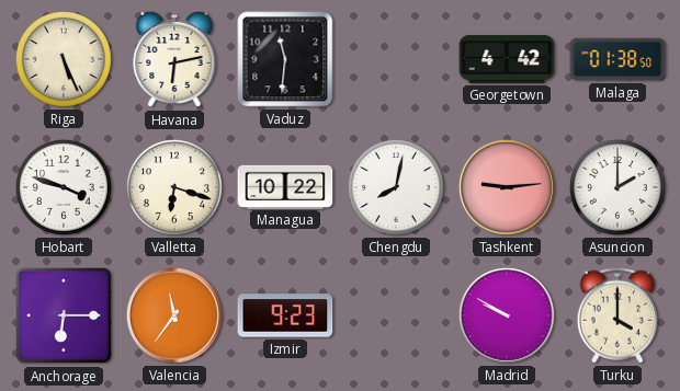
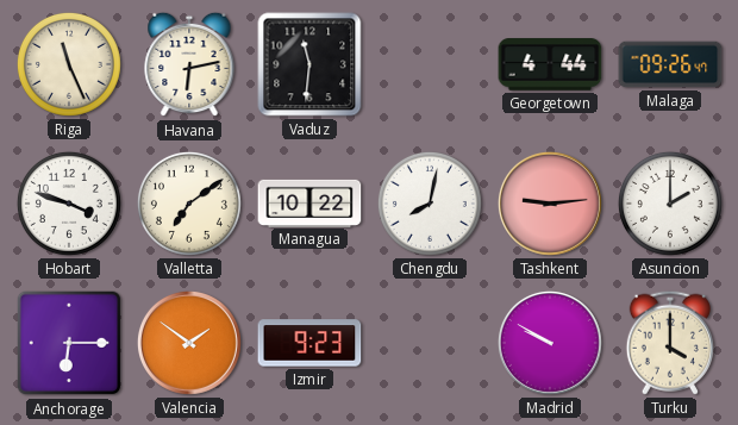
Riga: 5:26 -> 11:26 (69, 64)
Georgetown: 4:42 -> 4:44 (550, 64)
Malaga: 01:38 -> 09:26 (670, 64)
Valletta: 6:18 -> 7:09 (189, 204)
Valencia: 11:36 -> 1:51 (189, 343)
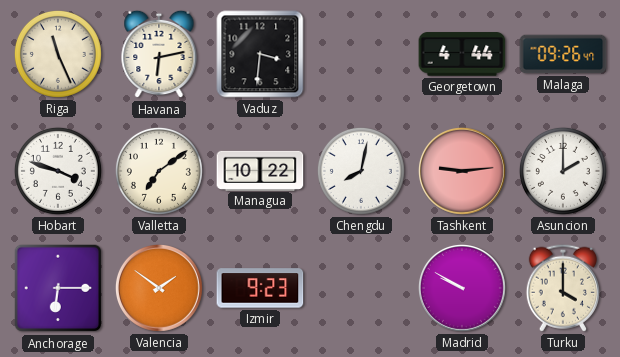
Vaduz: 11:31 -> 3:31 (260, 54)
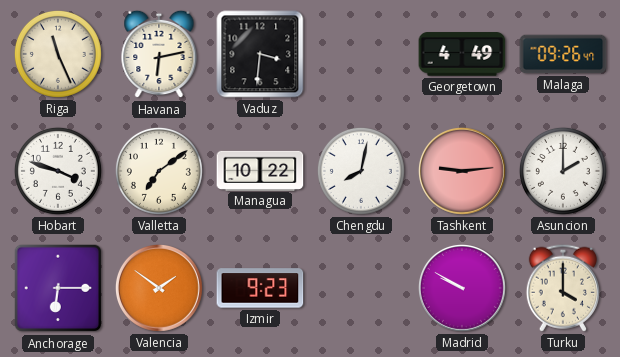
Georgetown: 4:44 -> 4:49 (462, 54)
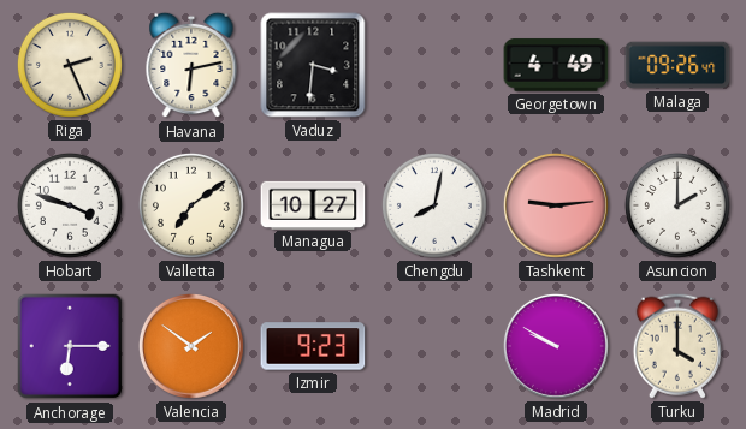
Riga: 11:26 -> 2:26 (70, 65)
Managua: 10:22 -> 10:27 (313, 204)
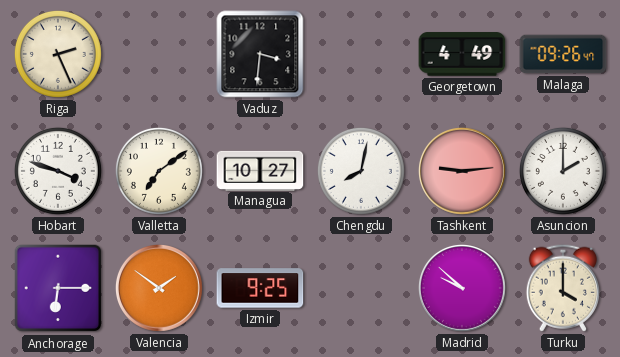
Havana: 6:13 -> none (191, 65)
Izmir: 9:23 -> 9:25 (260, 288)
Madrid: 9:50 -> 9:52 (462, 288)
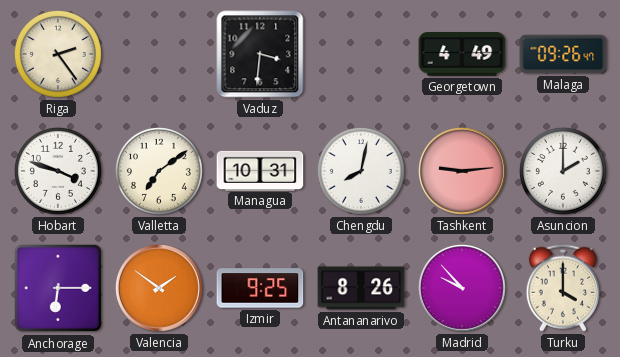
Riga: 2:26 -> 2:24 (58, 54)
Managua: 10:27 -> 10:31 (260, 170)
Antananarivo: none -> 8:26 (361, 288)
Madrid: 9:52 -> 9:53 (462, 288)
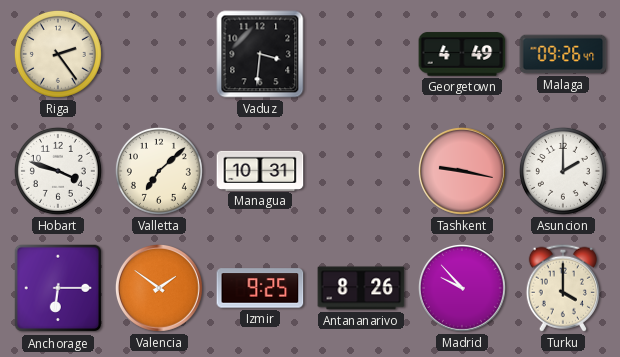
Valletta: 7:09 -> 7:08 (159, 171)
Chengdu: 8:02 -> none (361, 171)
Tashkent: 9:14 -> 9:17 (462, 171)
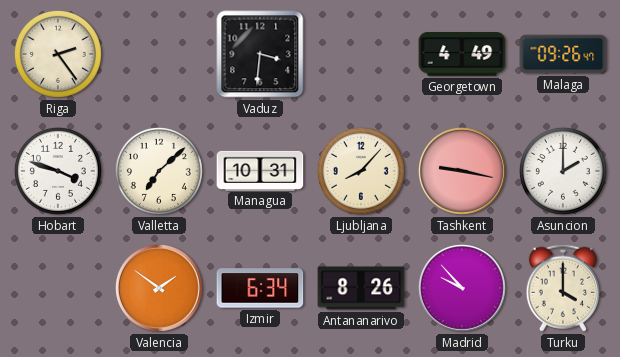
Ljubljana: none -> 8:07 (361, 171)
Anchorage: 6:15 -> none (58, 288)
Izmir: 9:25 -> 6:34 (260, 288)
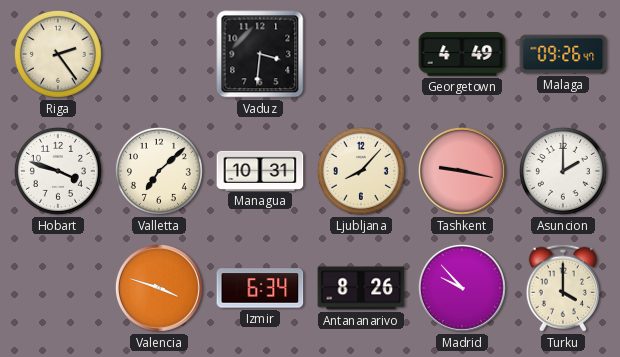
Valencia: 1:51 -> 3:48 (159, 288)
